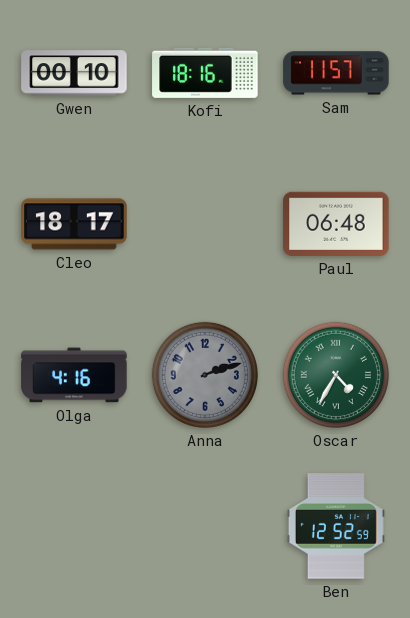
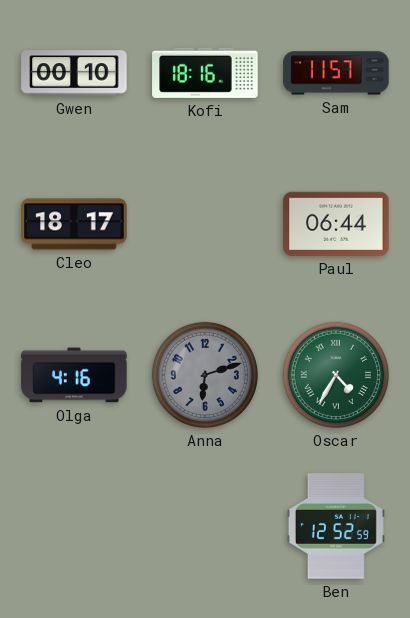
Paul: 06:48 -> 06:44 (336, 224)
Anna: 2:12 -> 6:12 (205, 375)
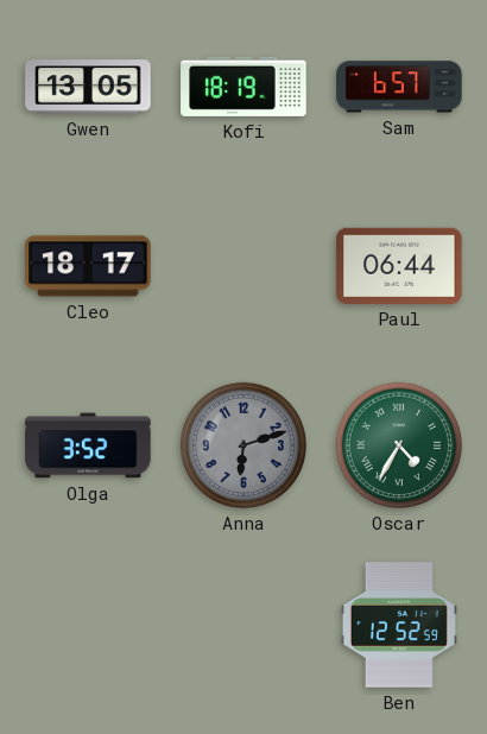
Gwen: 00:10 -> 13:05 (88, 87)
Kofi: 18:16 -> 18:19 (243, 87)
Sam: 11:57 -> 6:57 (399, 87)
Olga: 4:16 -> 3:52 (88, 445)
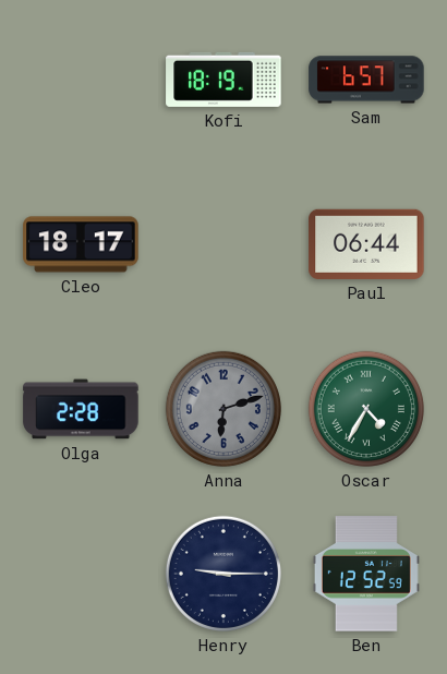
Gwen: 13:05 -> none (88, 87)
Olga: 3:52 -> 2:28 (81, 409)
Henry: none -> 9:15 (224, 574)
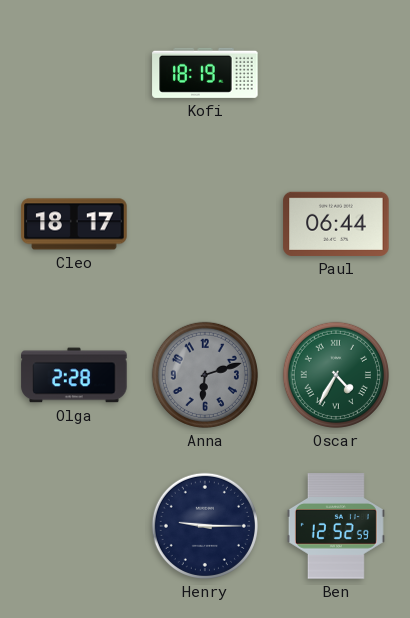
Sam: 6:57 -> none (366, 80)
